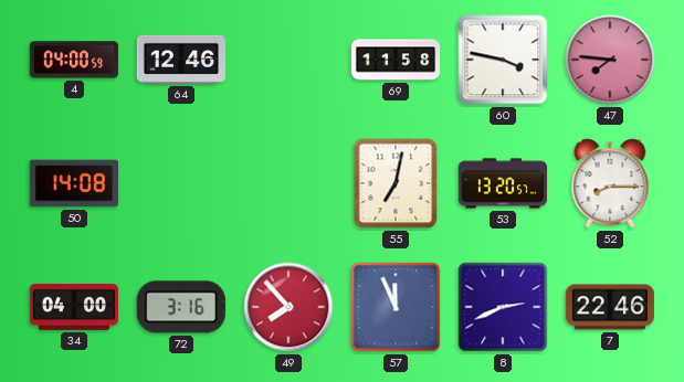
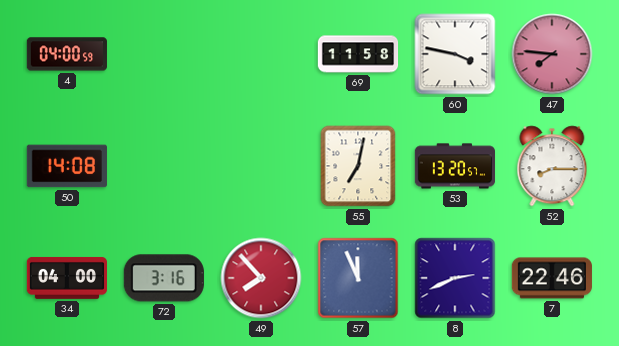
64: 12:46 -> none (180, 60)
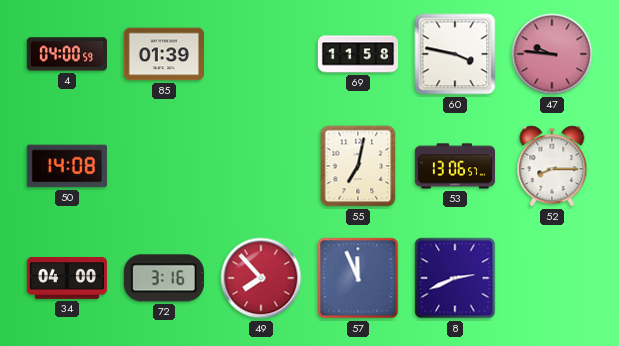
85: none -> 01:39 (164, 54)
47: 7:46 -> 9:46 (552, 54)
53: 13:20 -> 13:06 (454, 166)
7: 22:46 -> none (551, 278)
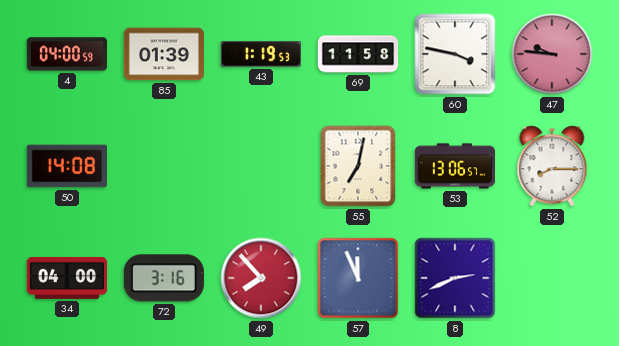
43: none -> 1:19 (261, 54)
